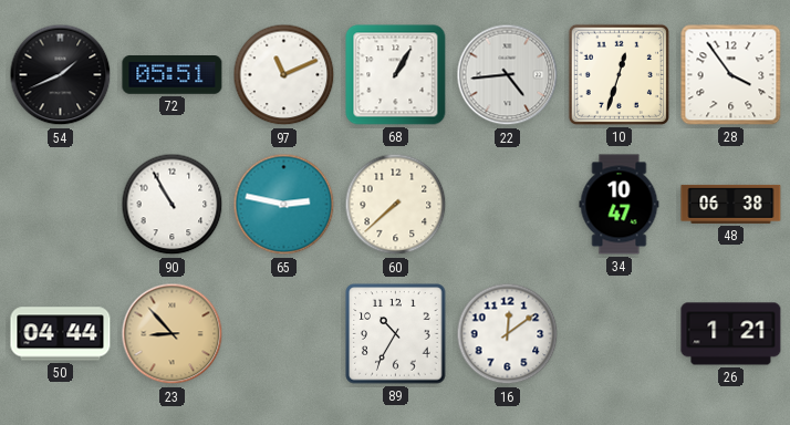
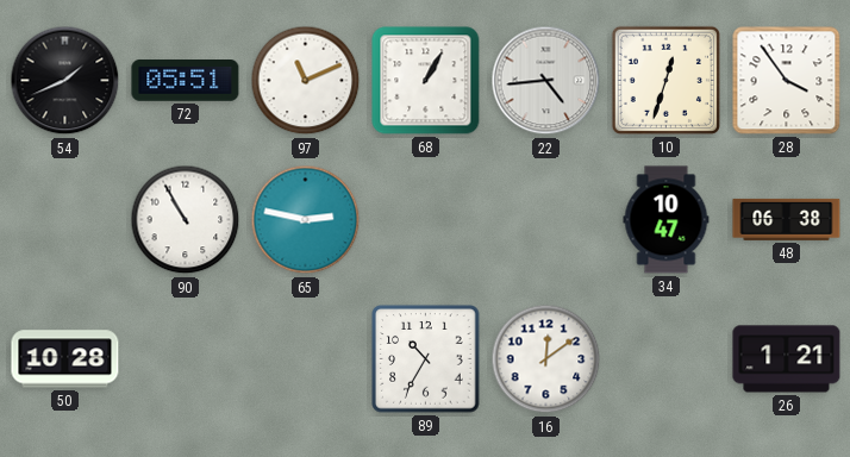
60: 7:38 -> none (396, 205)
50: 04:44 -> 10:28 (65, 359)
23: 8:53 -> none (173, 334)
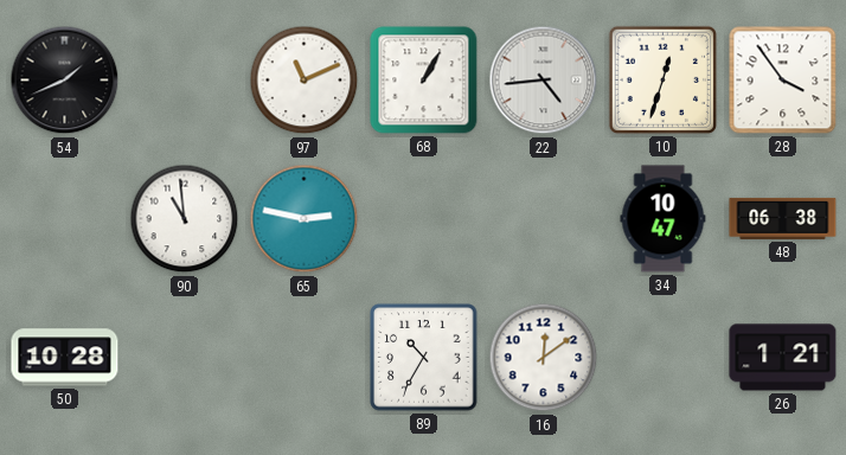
72: 05:51 -> none (186, 81)
90: 10:55 -> 10:59 (185, 219)
